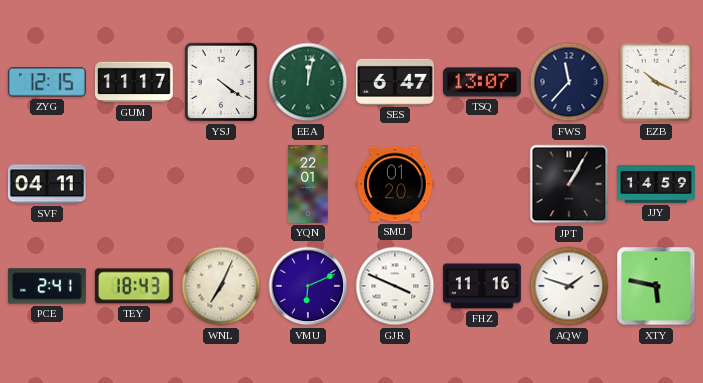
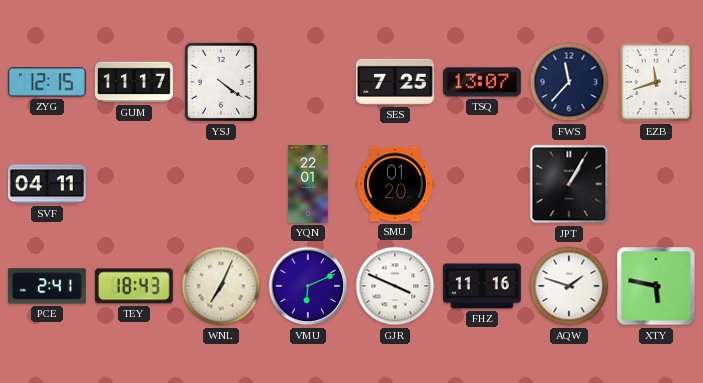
EEA: 12:02 -> none (308, 82)
SES: 6:47 -> 7:25 (395, 82)
EZB: 10:19 -> 11:42 (656, 82)
JJY: 14:59 -> none (657, 184)
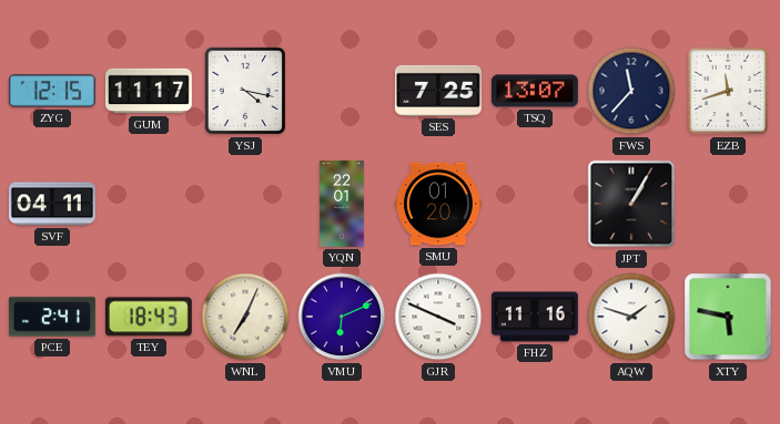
YSJ: 4:21 -> 4:17 (245, 91)
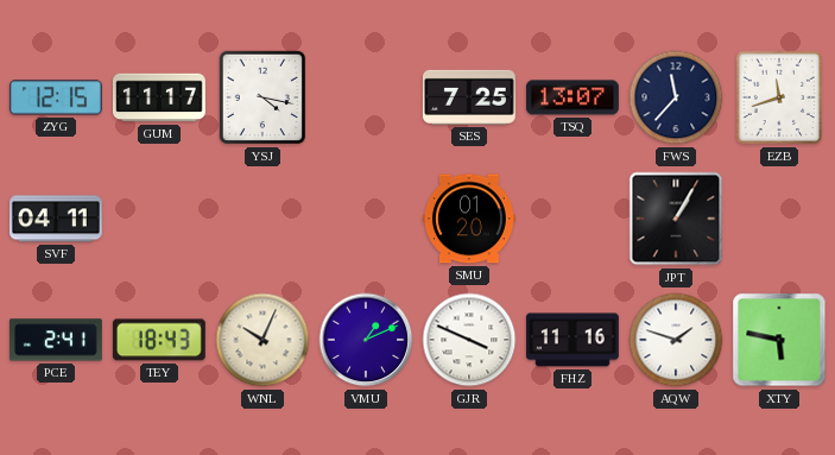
YQN: 22:01 -> none (342, 205)
WNL: 7:04 -> 10:04 (262, 340)
VMU: 6:11 -> 1:11 (366, 340)
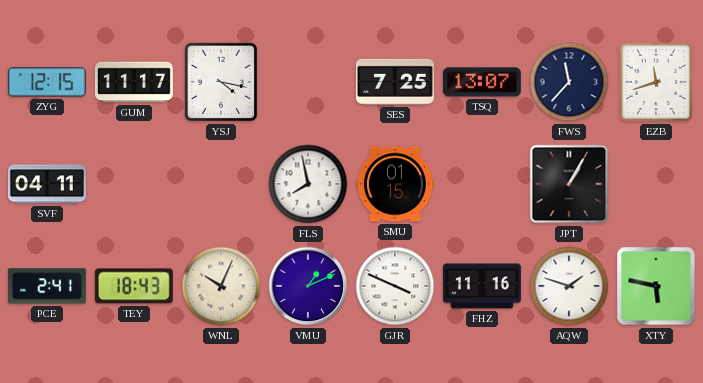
FLS: none -> 7:58 (308, 184)
SMU: 01:20 -> 01:15 (395, 184)
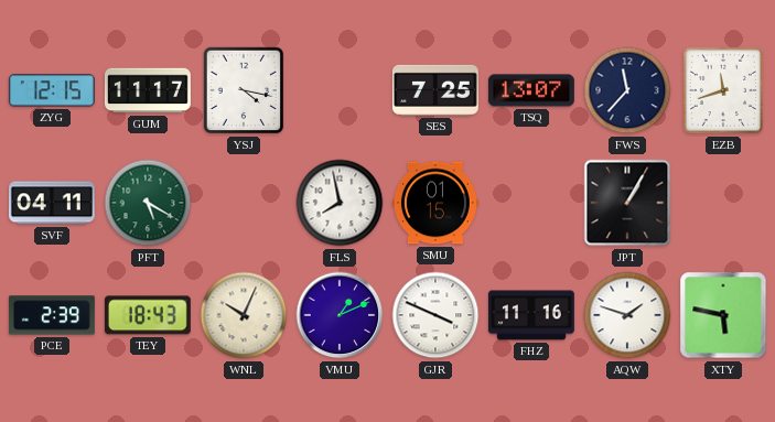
PFT: none -> 5:20 (148, 203)
PCE: 2:41 -> 2:39 (52, 315)
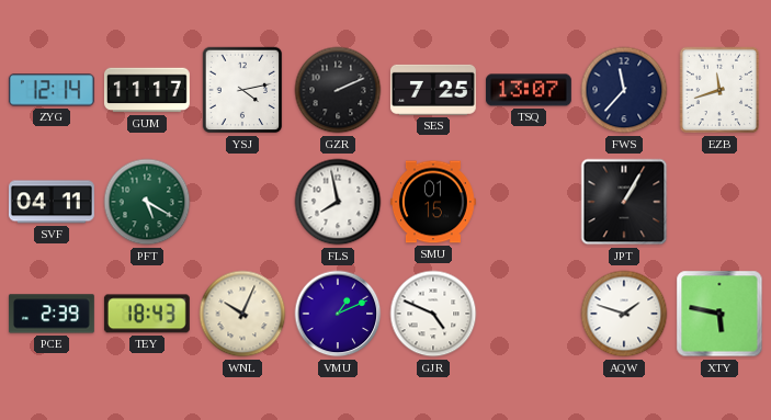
ZYG: 12:15 -> 12:14 (52, 90)
YSJ: 4:17 -> 4:13 (242, 90)
GZR: none -> 2:11 (338, 90)
GJR: 3:49 -> 4:49 (433, 314)
FHZ: 11:16 -> none (531, 315)
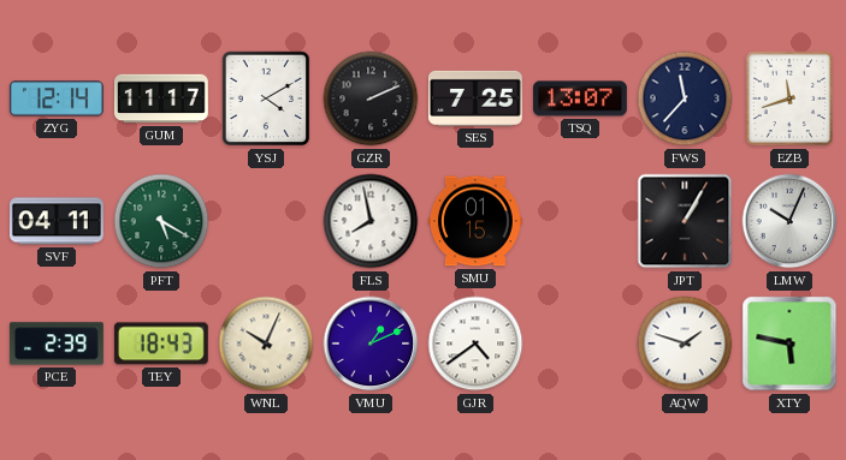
YSJ: 4:13 -> 4:10 (266, 98)
LMW: none -> 10:04 (789, 221)
GJR: 4:49 -> 4:39 (475, 343)
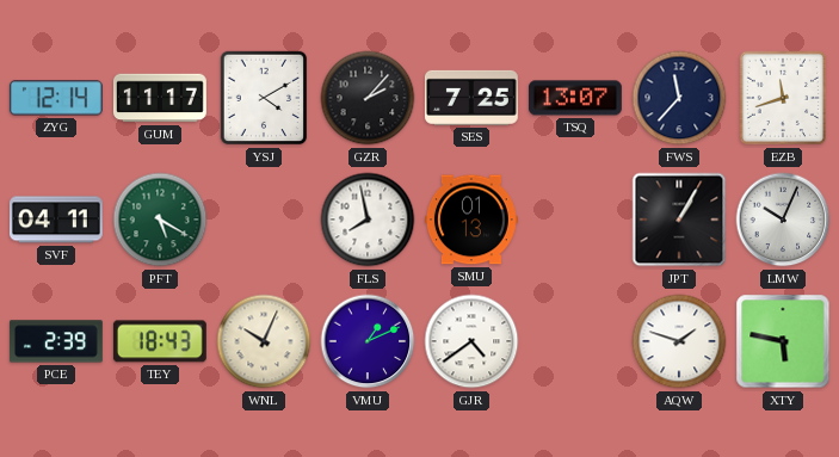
GZR: 2:11 -> 2:07 (368, 98)
SMU: 01:15 -> 01:13 (471, 220)
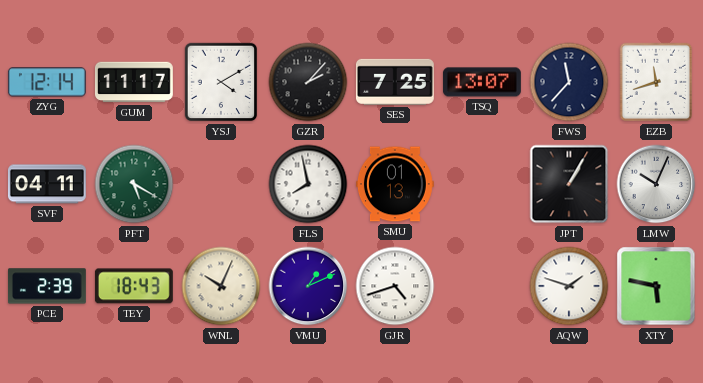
GJR: 4:39 -> 4:42 (395, 286)
